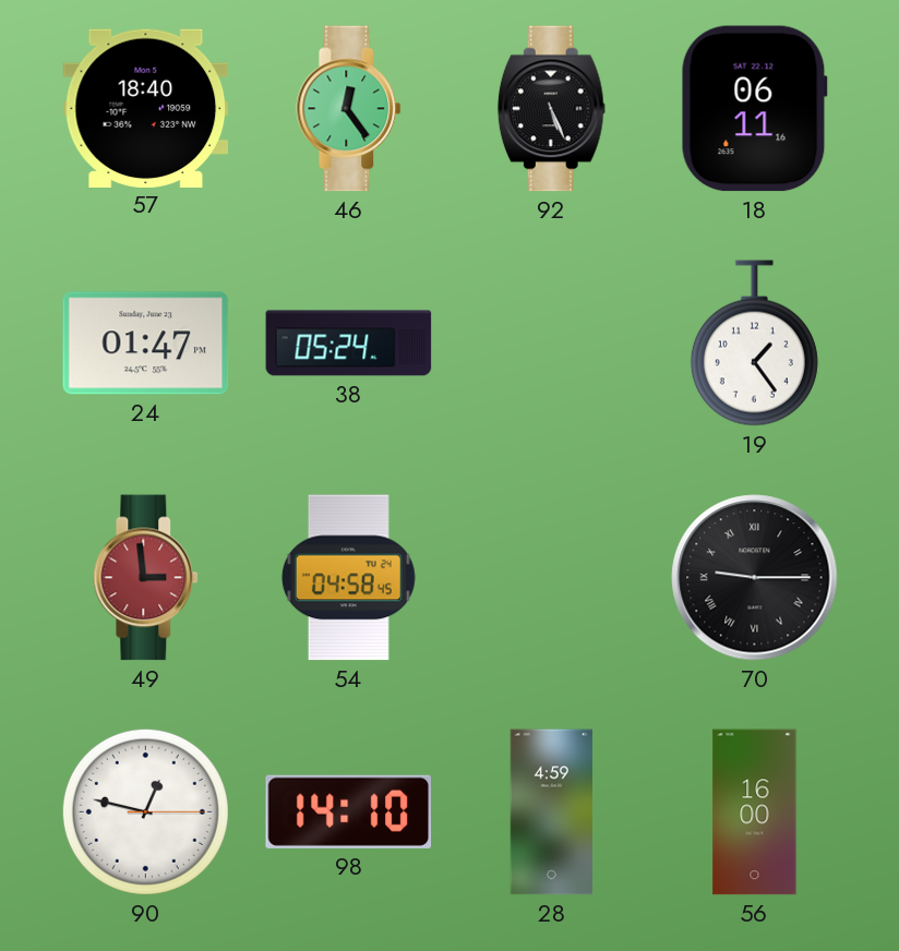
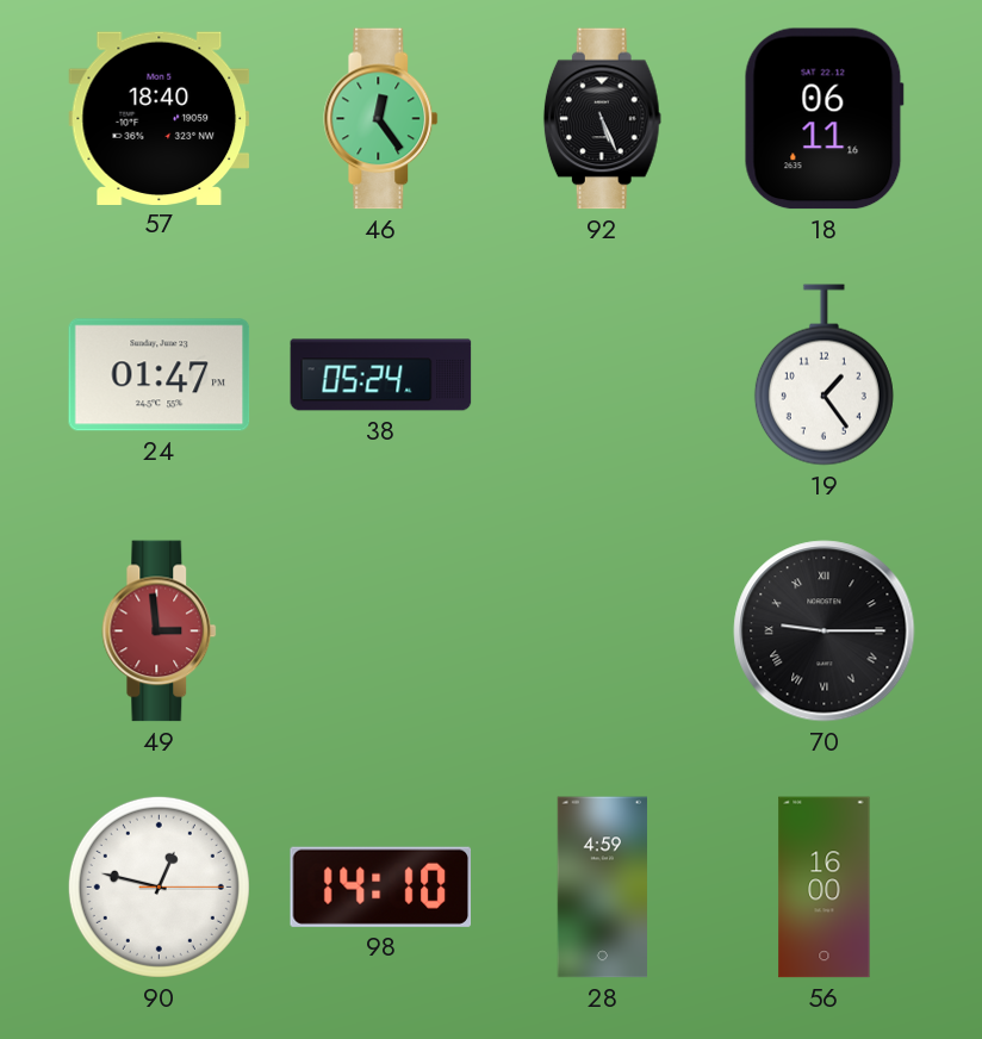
54: 04:58 -> none (348, 578)
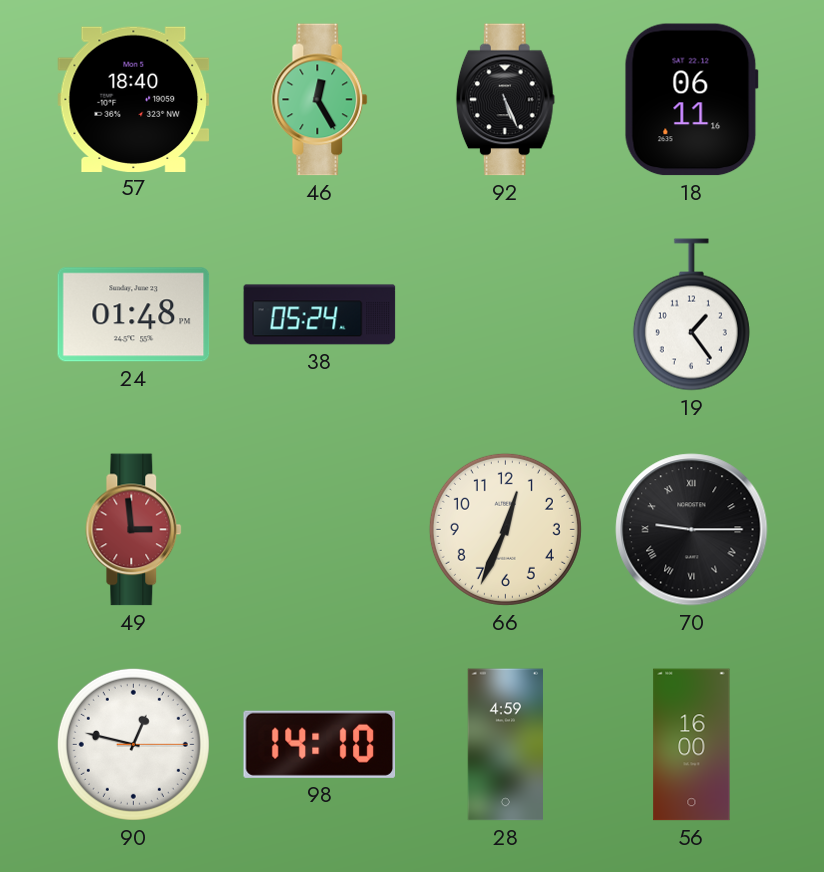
46: 12:24 -> 12:25 (320, 100)
24: 01:47 -> 01:48 (134, 315)
66: none -> 12:34 (505, 529)
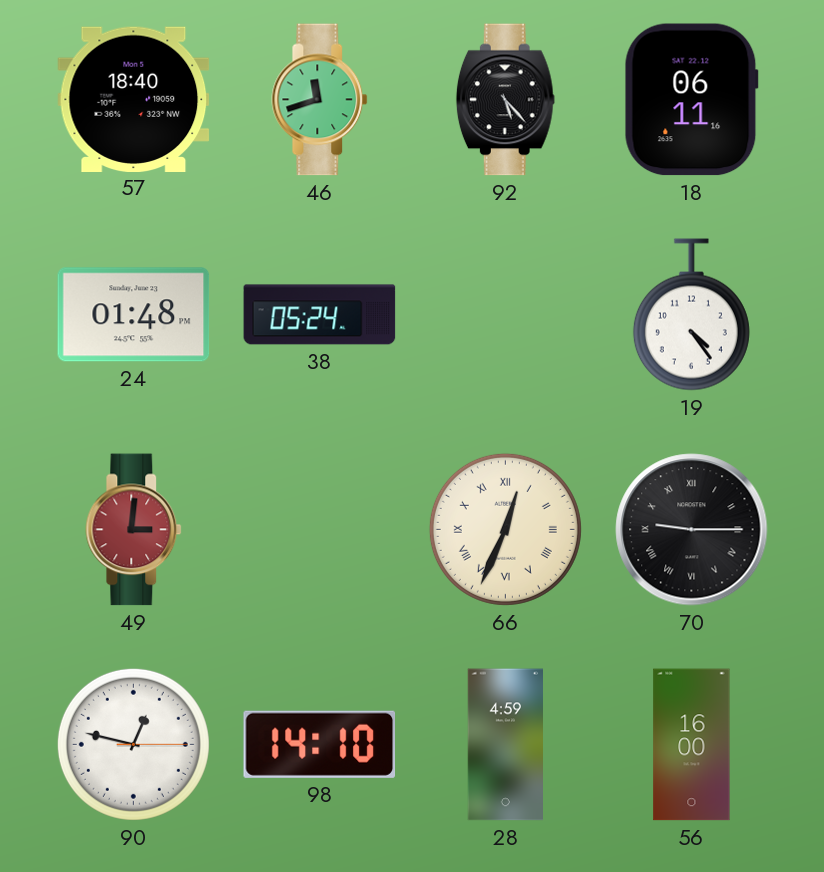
46: 12:25 -> 11:42 (320, 100)
92: 5:26 -> 5:23 (505, 100)
19: 1:24 -> 4:24 (691, 315)
49: 2:59 -> 3:01 (134, 530)
66 numerals: Arabic -> Roman (505, 529)
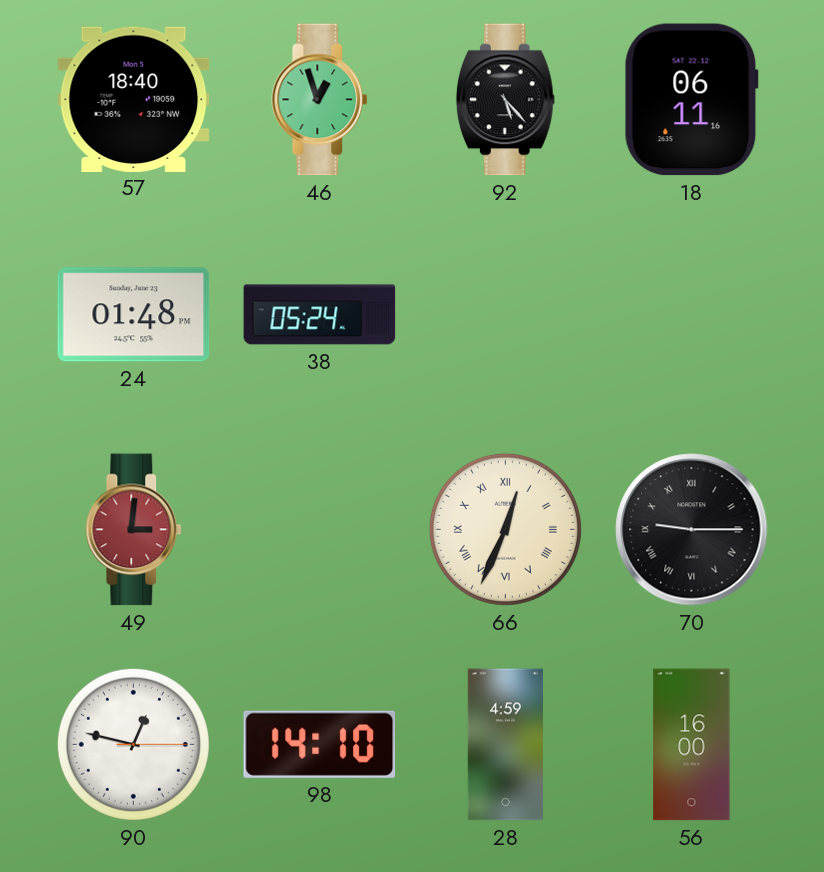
46: 11:42 -> 12:57 (320, 100)
19: 4:24 -> none (691, 315)
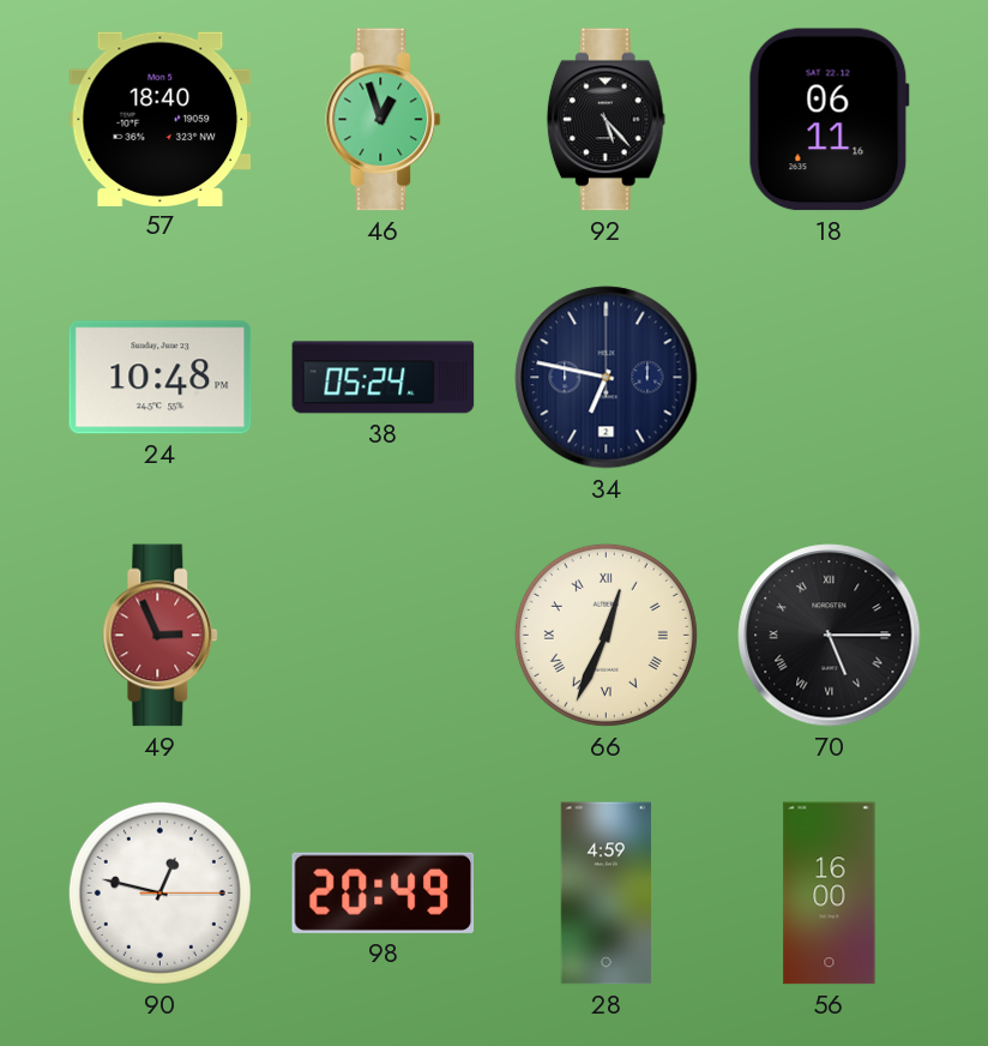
24: 01:48 -> 10:48 (161, 378)
34: none -> 6:47 (607, 378)
49: 3:01 -> 2:56 (161, 636)
70: 9:15 -> 5:15 (830, 636)
98: 14:10 -> 20:49 (382, 892)
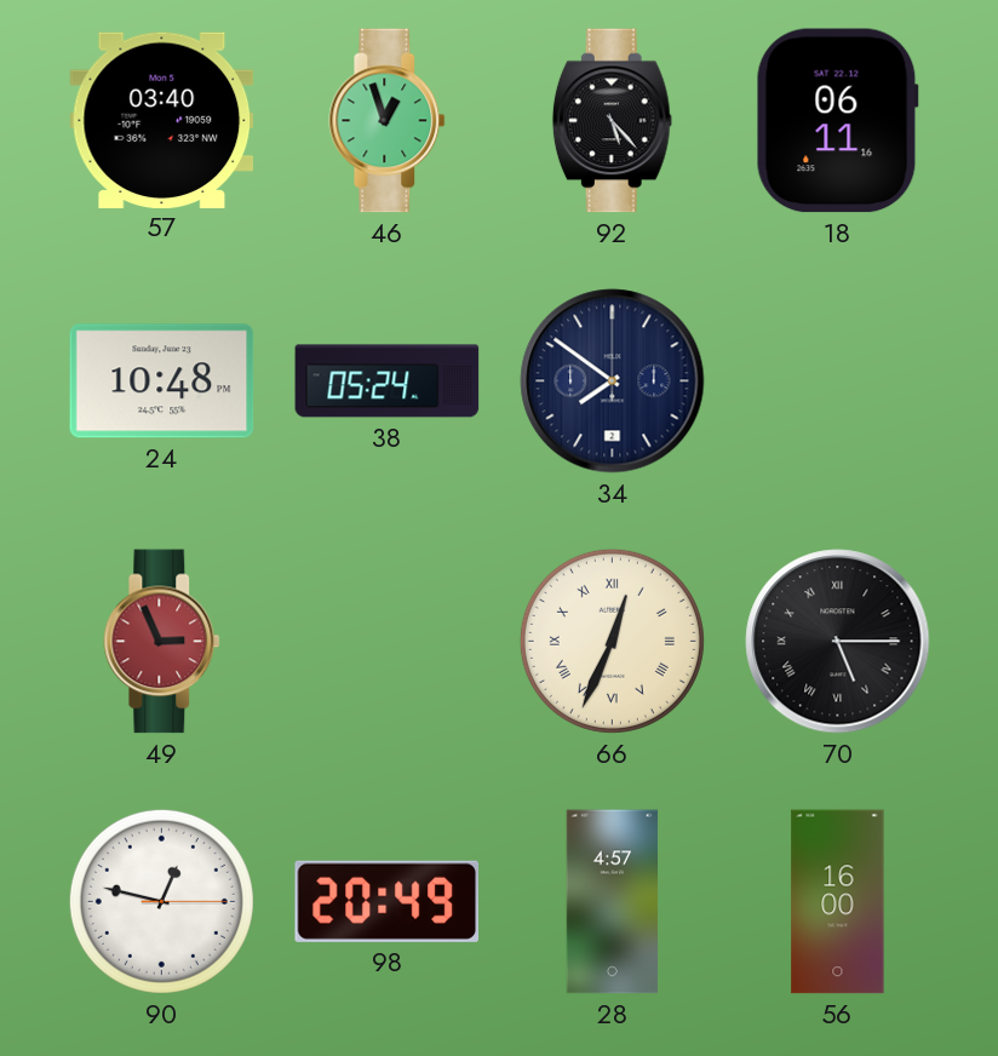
57: 18:40 -> 03:40 (162, 120)
34: 6:47 -> 7:51 (613, 381)
28: 4:59 -> 4:57 (612, 902)
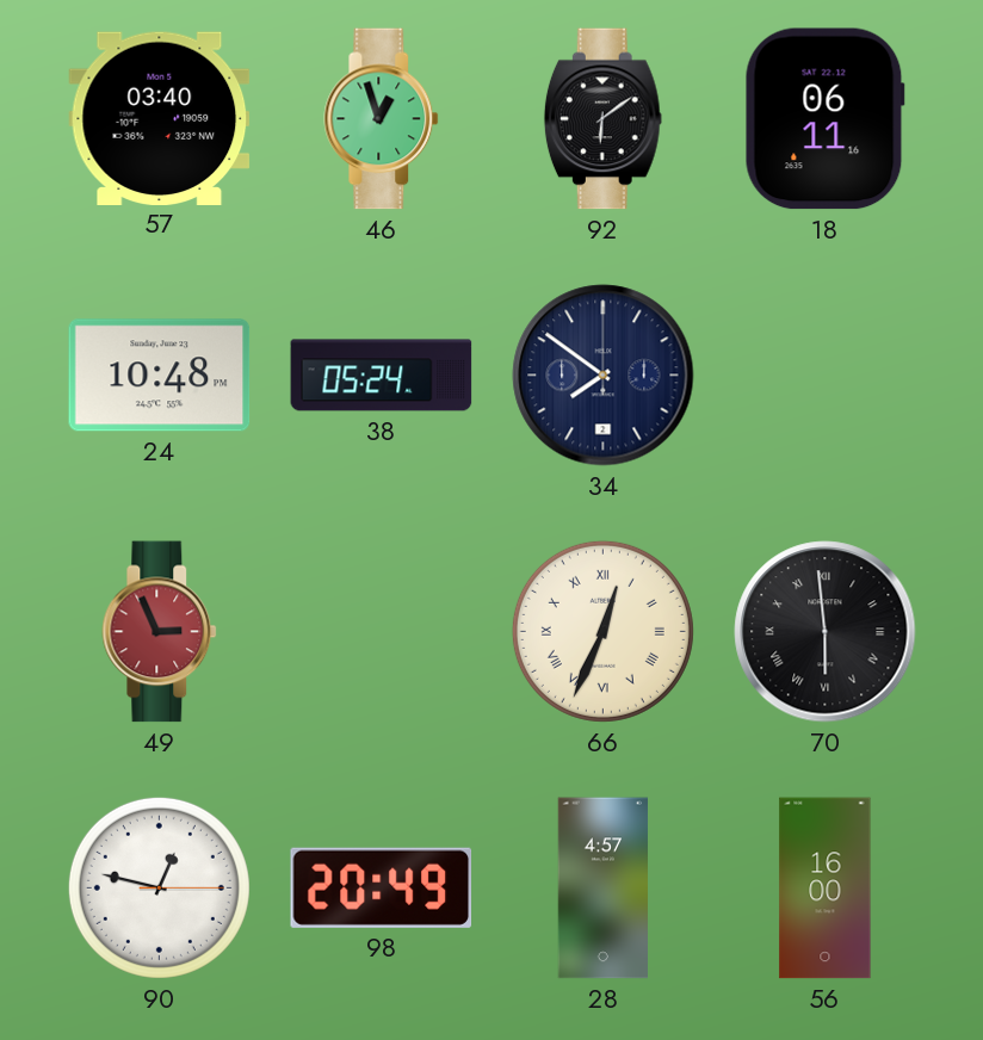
92: 5:23 -> 6:09 (602, 119)
70: 5:15 -> 5:59 (826, 632)
